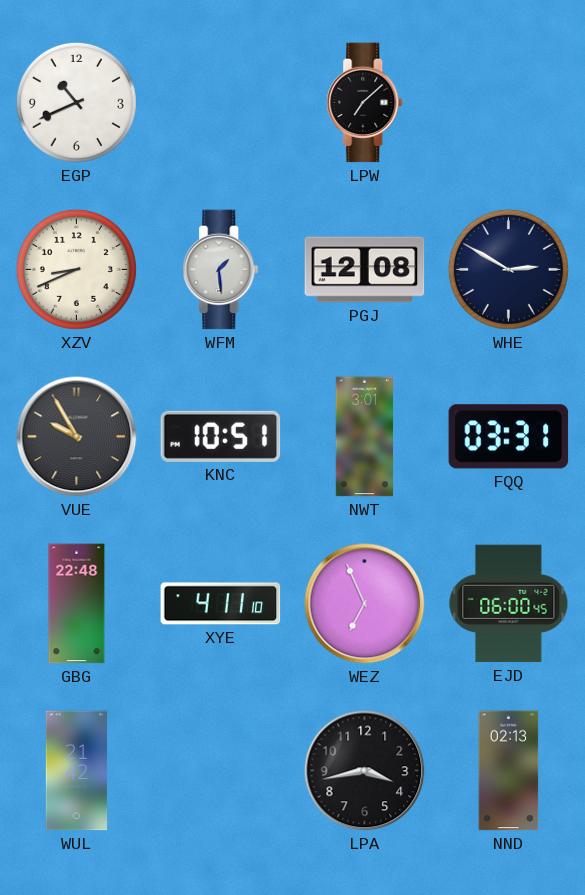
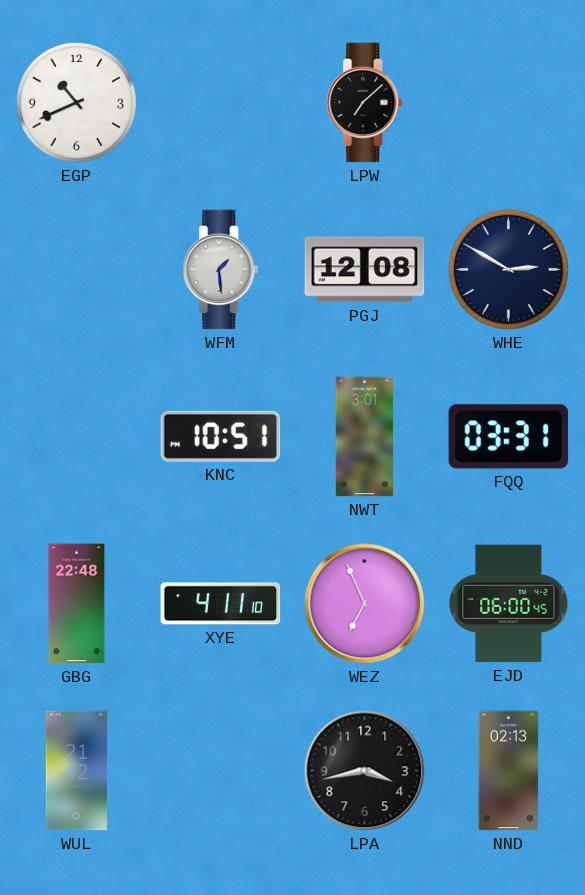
XZV: 8:41 -> none (76, 269)
VUE: 9:55 -> none (77, 437)
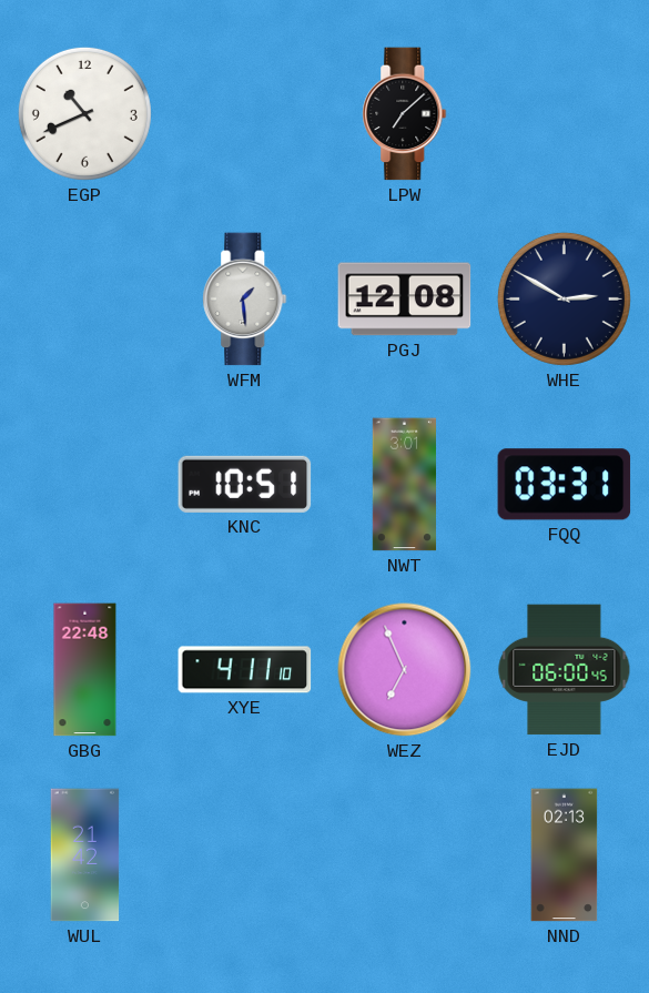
LPA: 3:43 -> none (365, 771)
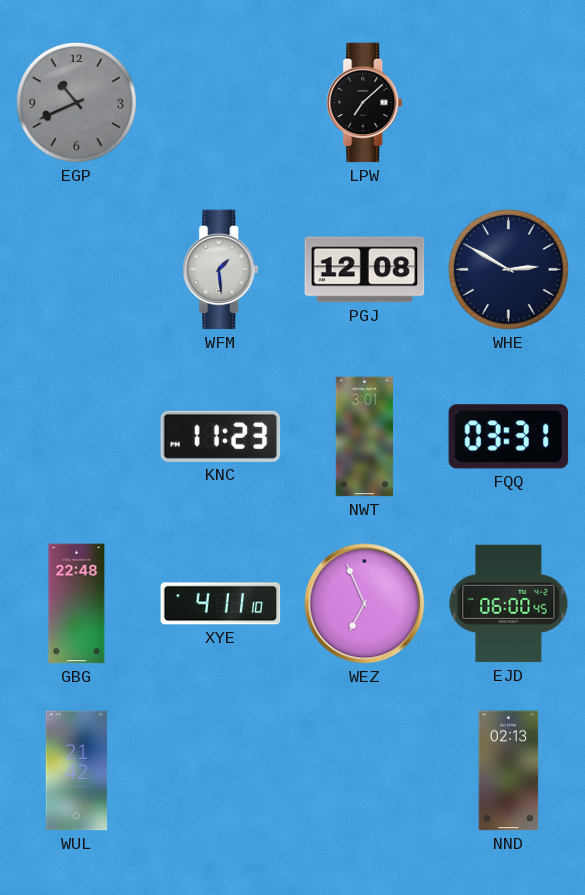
EGP dial: white -> grey (76, 102)
KNC: 10:51 -> 11:23 (221, 436)
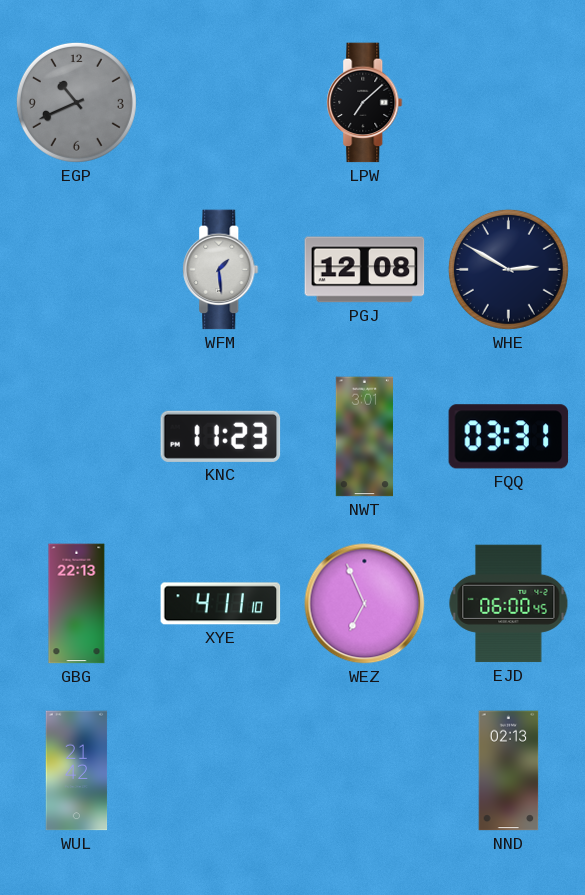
GBG: 22:48 -> 22:13 (77, 604)
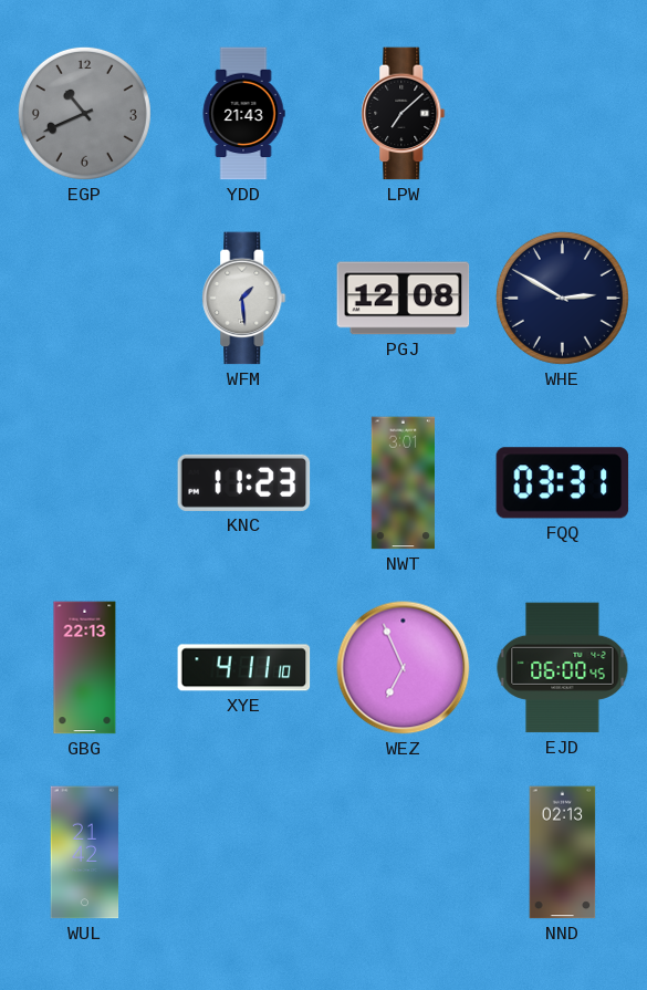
YDD: none -> 21:43 (243, 114)
